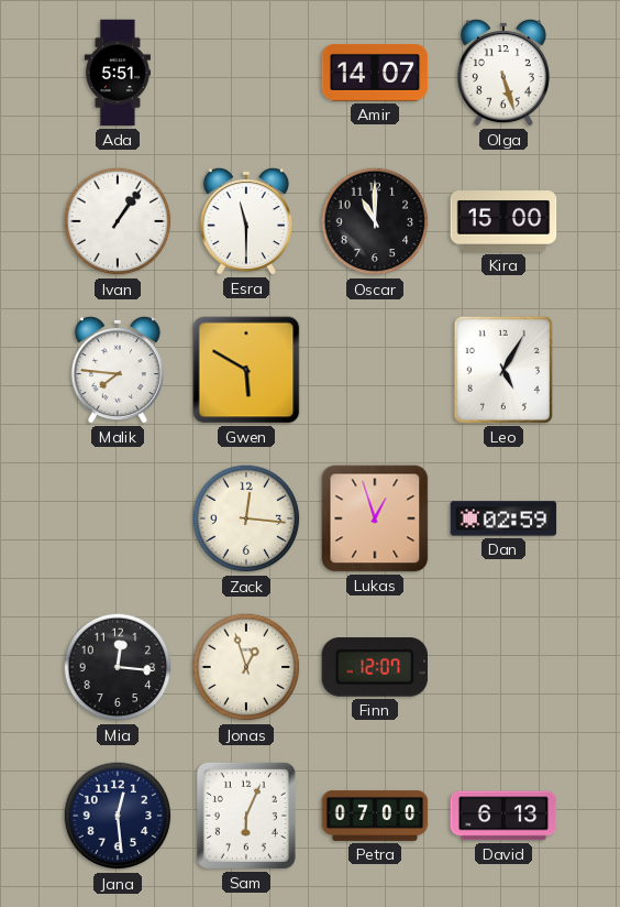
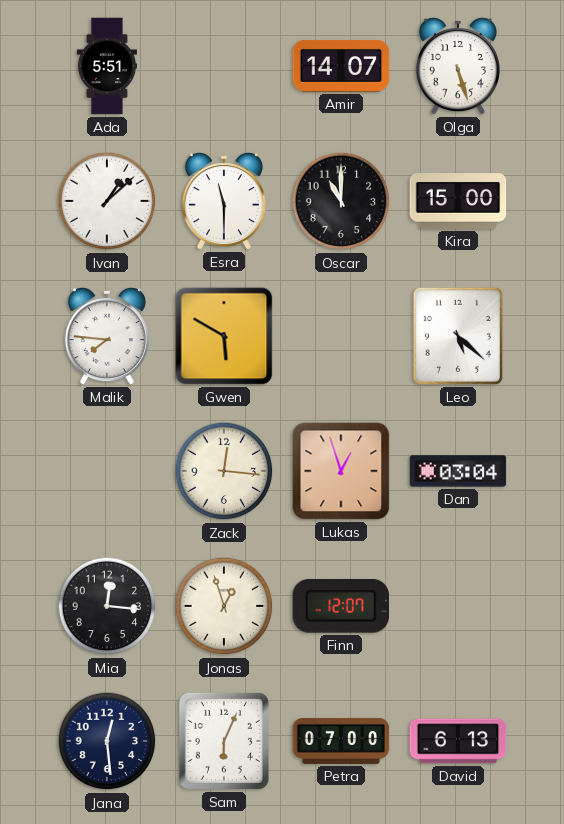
Ivan: 1:06 -> 1:08 (107, 201)
Leo: 5:05 -> 5:22 (458, 336)
Dan: 02:59 -> 03:04 (458, 471)
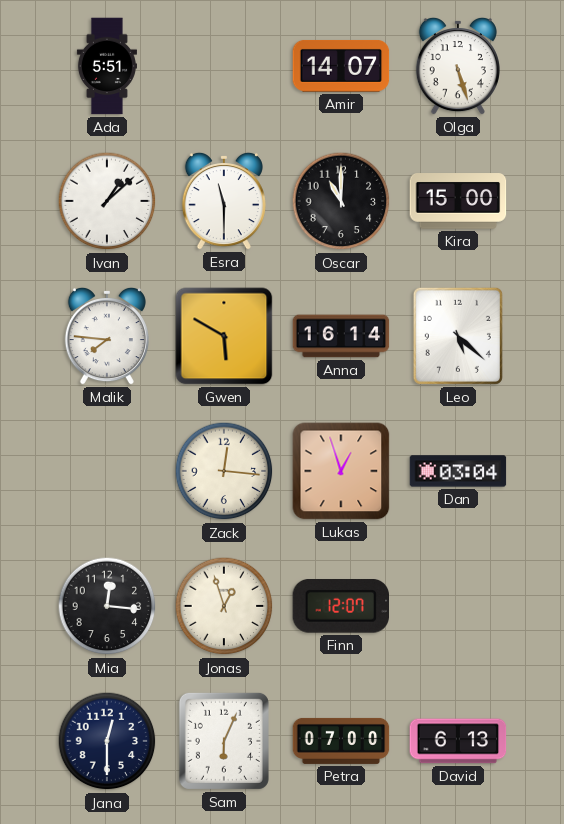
Anna: none -> 16:14 (341, 336)
Jana: 12:29 -> 12:30 (107, 741)
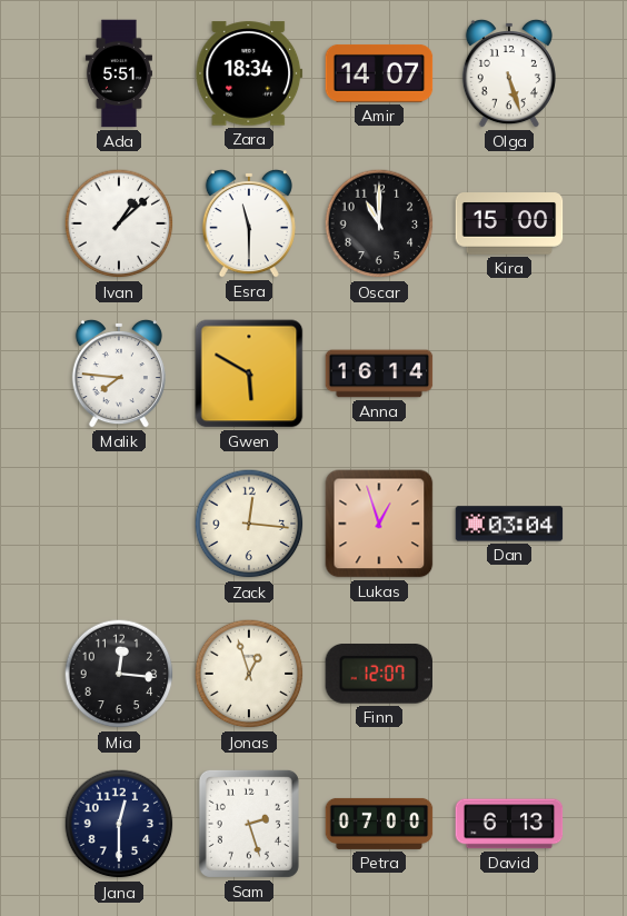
Zara: none -> 18:34 (249, 73)
Leo: 5:22 -> none (458, 336)
Sam: 6:04 -> 2:27 (249, 824)
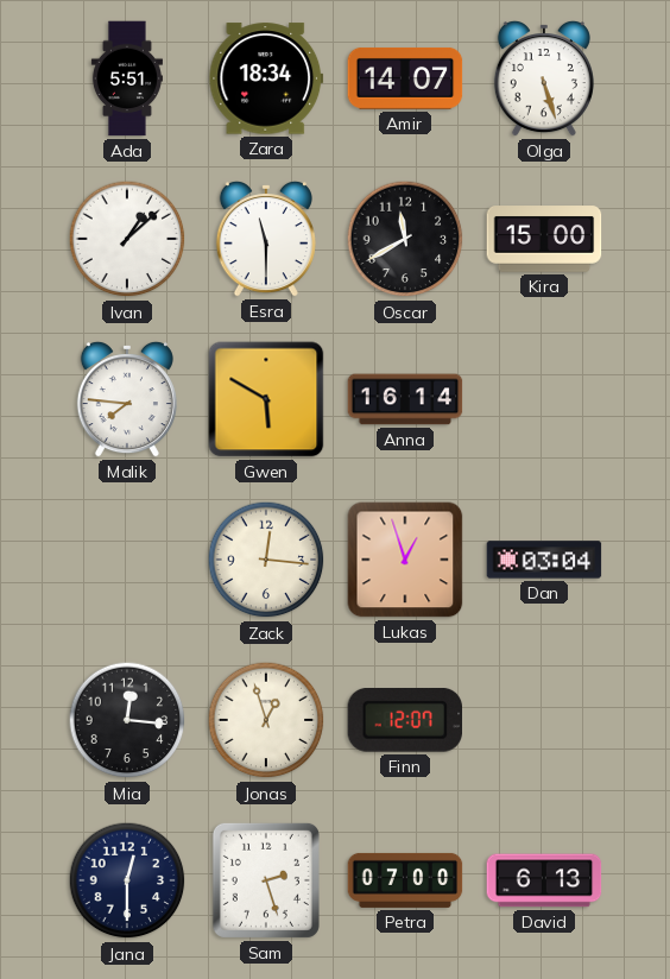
Oscar: 11:00 -> 11:40 (405, 239)
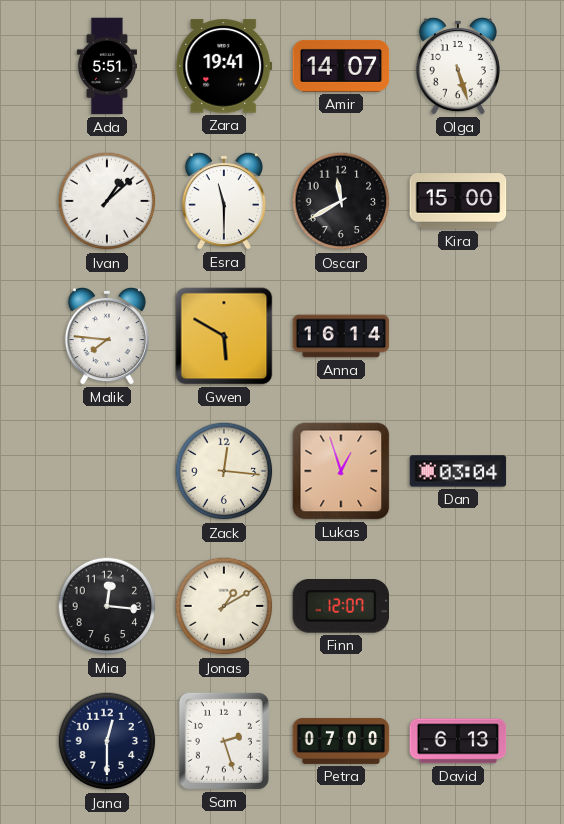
Zara: 18:34 -> 19:41 (224, 66)
Jonas: 12:57 -> 1:10 (224, 606)
